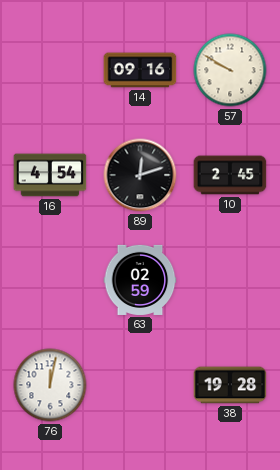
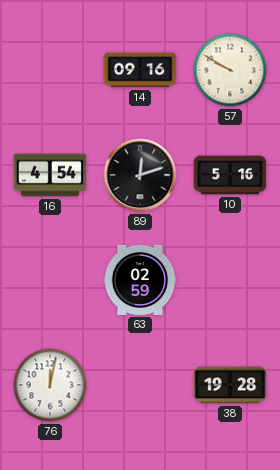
10: 2:45 -> 5:16 (230, 175)
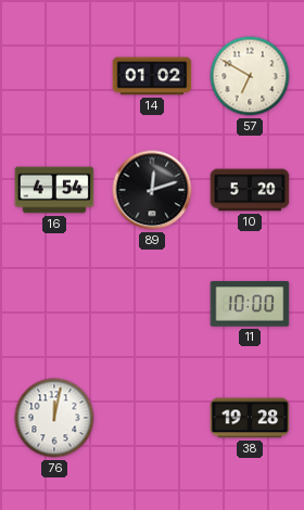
14: 09:16 -> 01:02 (152, 76)
57: 9:50 -> 6:50 (250, 76)
10: 5:16 -> 5:20 (250, 190)
63: 02:59 -> none (140, 280)
11: none -> 10:00 (250, 304)
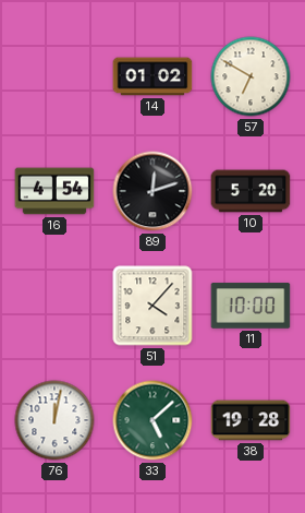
51: none -> 4:07 (152, 306)
33: none -> 5:08 (152, 420)
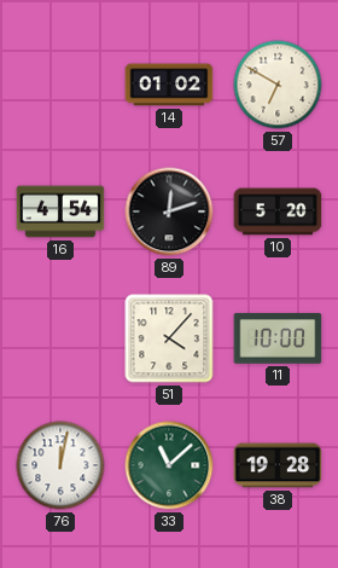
33: 5:08 -> 11:08 (169, 465)
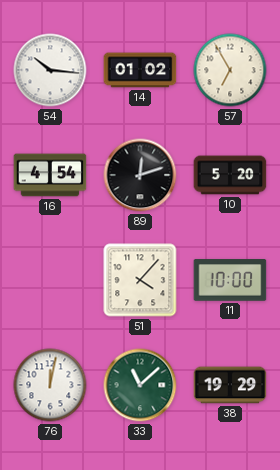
54: none -> 10:16 (50, 70)
57: 6:50 -> 6:55 (230, 70)
38: 19:28 -> 19:29 (230, 385)
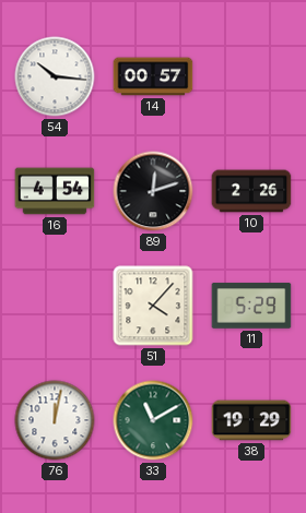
14: 01:02 -> 00:57 (153, 76)
57: 6:55 -> none (230, 70)
10: 5:20 -> 2:26 (251, 191)
11: 10:00 -> 5:29 (251, 306)
33: 11:08 -> 11:10 (153, 420)
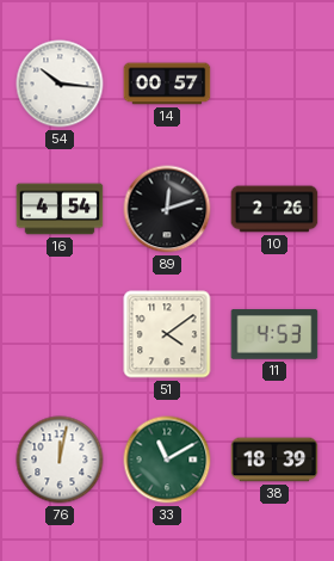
51: 4:07 -> 4:09 (167, 334)
11: 5:29 -> 4:53 (274, 334)
38: 19:29 -> 18:39 (274, 460)
